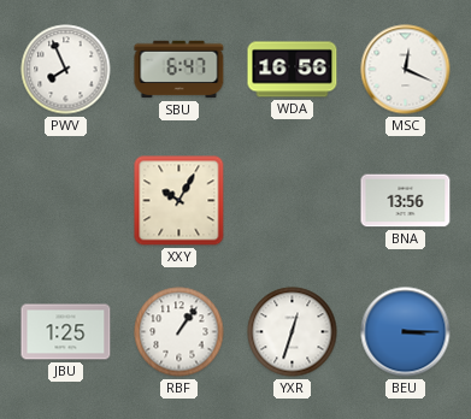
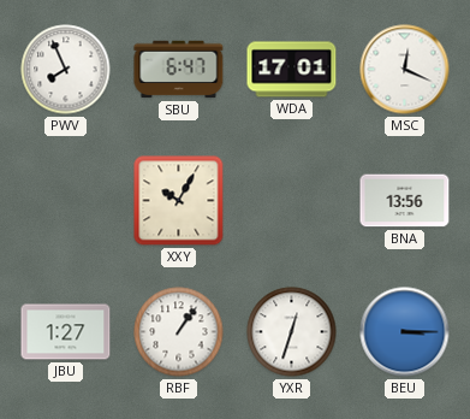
WDA: 16:56 -> 17:01 (292, 70)
JBU: 1:25 -> 1:27 (66, 332)
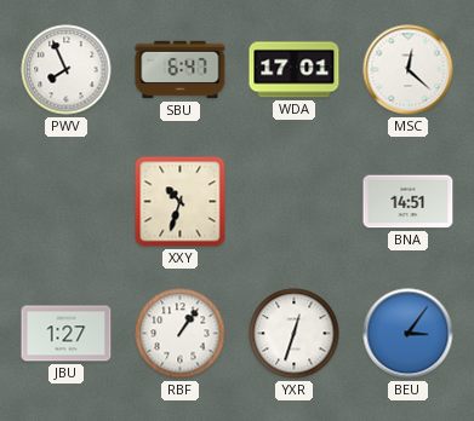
MSC: 12:19 -> 12:22 (409, 70)
XXY: 10:05 -> 10:33 (181, 202)
BNA: 13:56 -> 14:51 (409, 202)
BEU: 3:15 -> 3:06 (409, 334)
